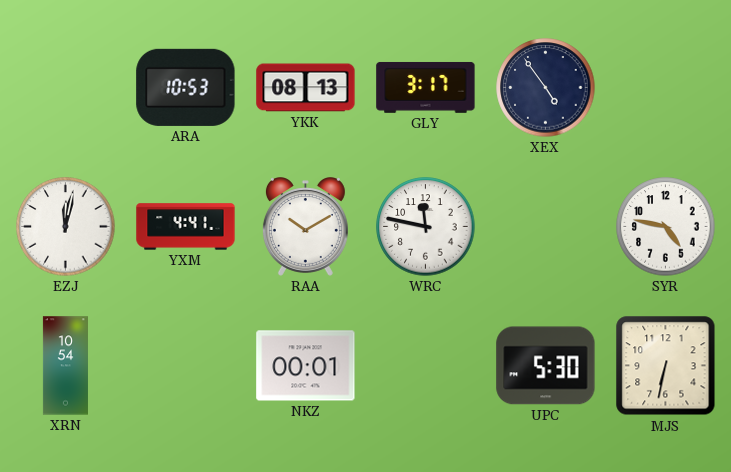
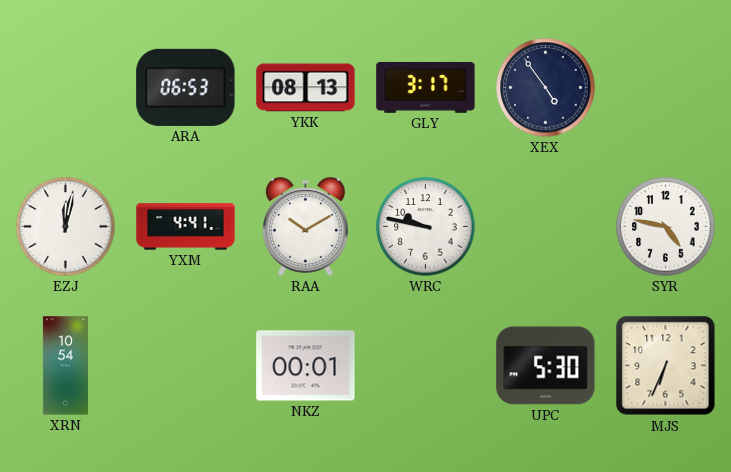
ARA: 10:53 -> 06:53 (186, 87)
WRC: 11:47 -> 9:47 (426, 227)
MJS: 6:32 -> 6:34 (666, 366)
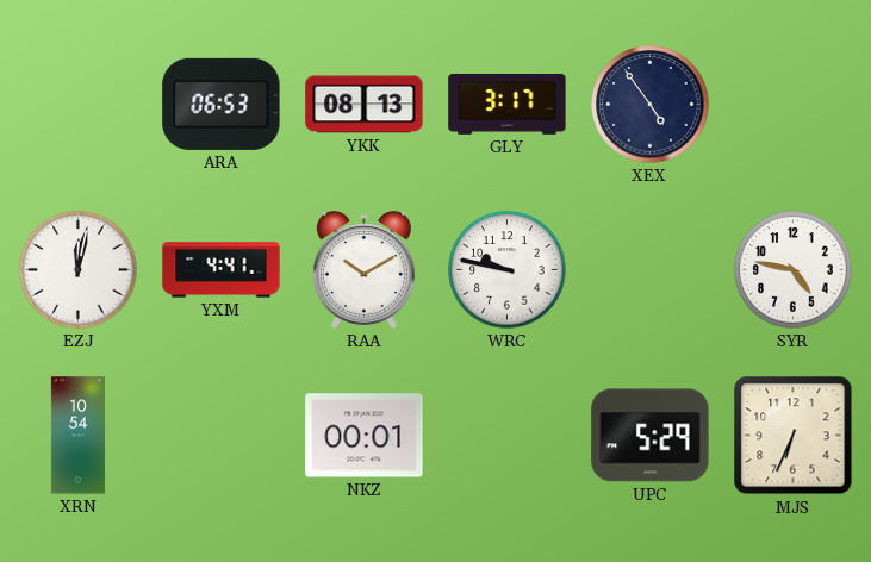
UPC: 5:30 -> 5:29 (651, 436)
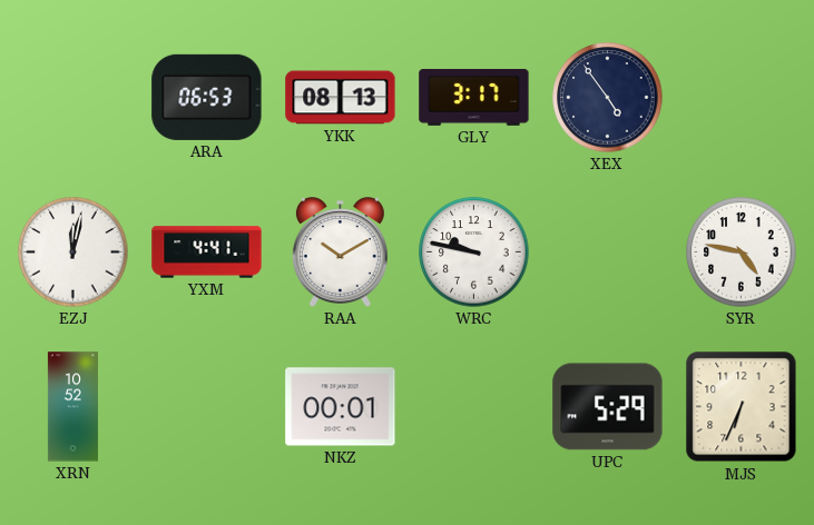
XRN: 10:54 -> 10:52 (72, 407)
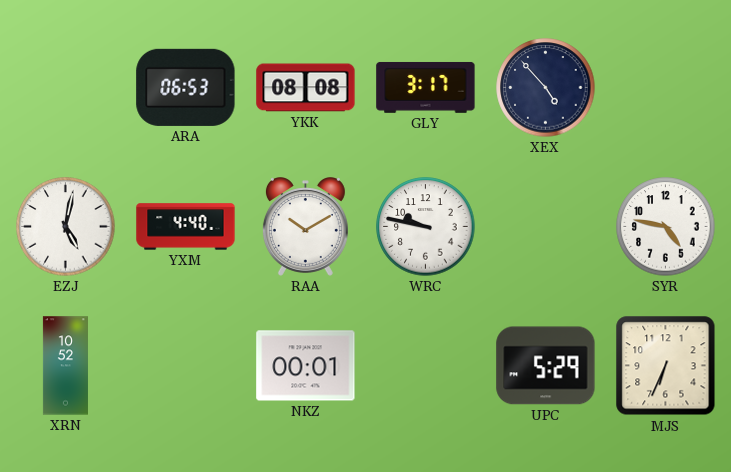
YKK: 08:13 -> 08:08 (306, 88)
XEX: 4:54 -> 4:53 (546, 88)
EZJ: 12:02 -> 5:02 (66, 227)
YXM: 4:41 -> 4:40 (186, 227)
